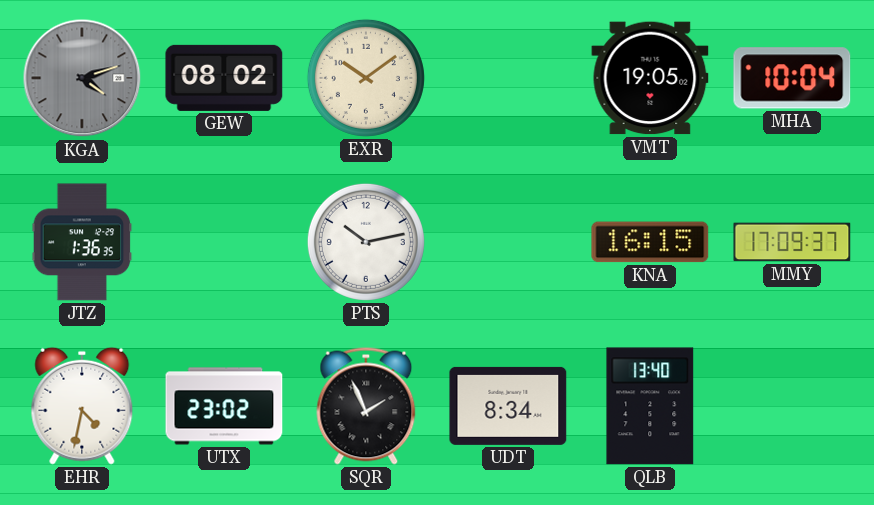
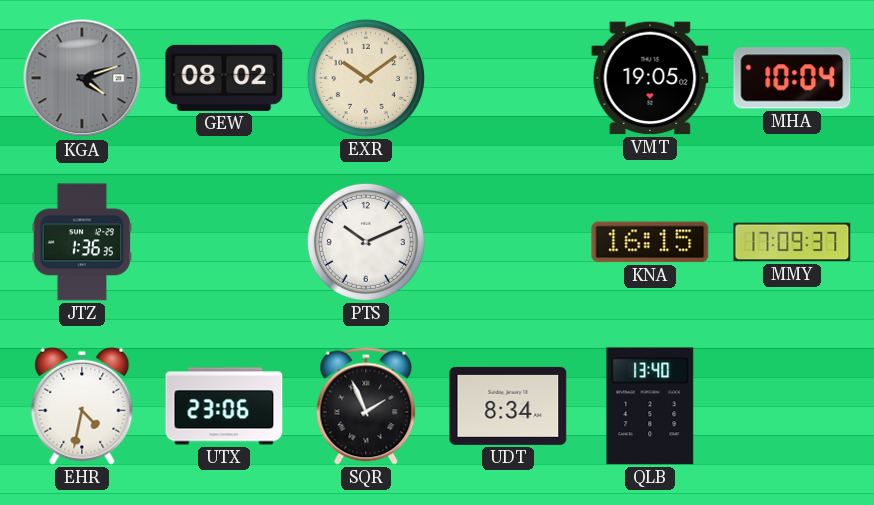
PTS: 10:13 -> 10:11 (366, 242)
UTX: 23:02 -> 23:06 (224, 406)
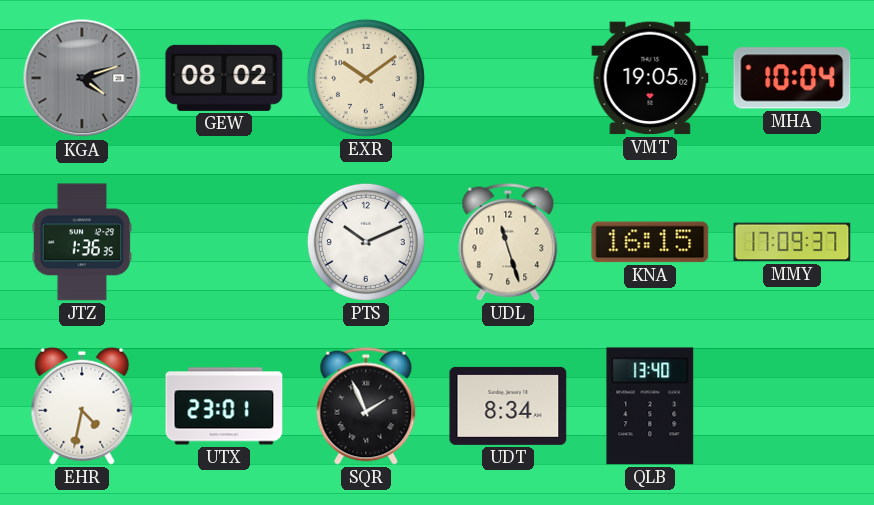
UDL: none -> 11:27 (508, 242)
UTX: 23:06 -> 23:01 (224, 406)
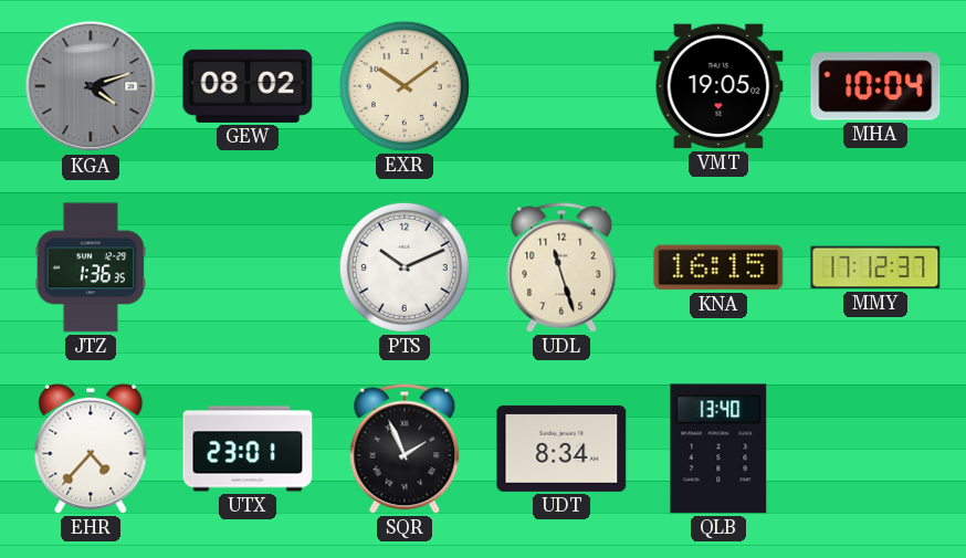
MMY: 17:09 -> 17:12 (875, 267)
EHR: 4:32 -> 4:37 (91, 449)
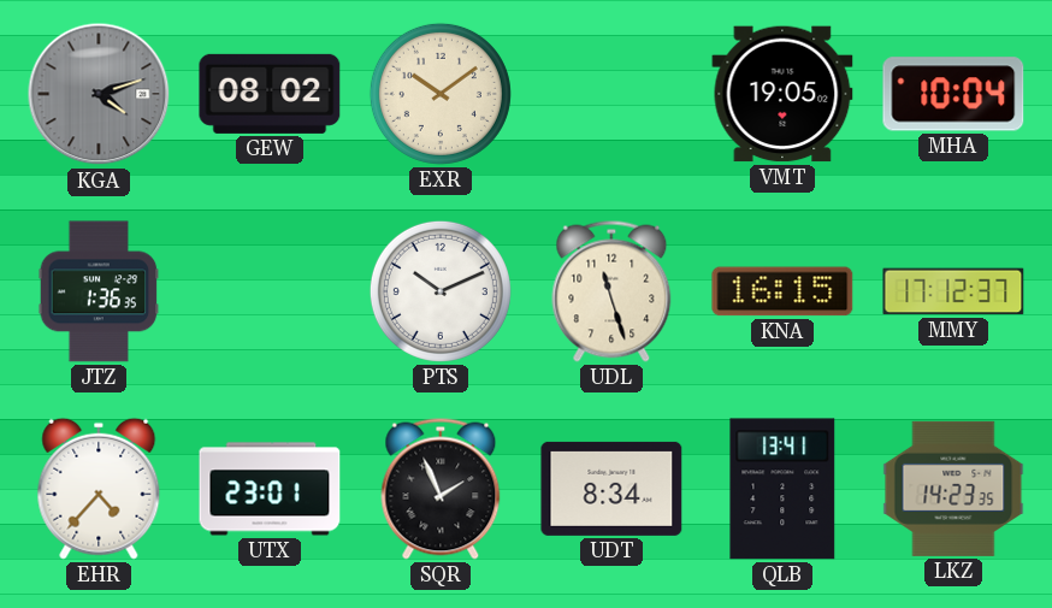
QLB: 13:40 -> 13:41 (782, 489)
LKZ: none -> 14:23 (953, 489)
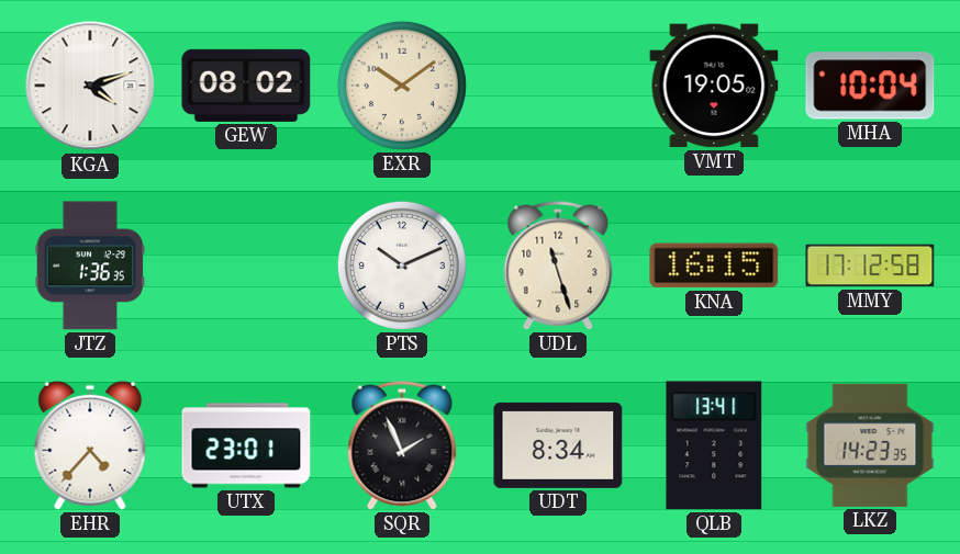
KGA dial: grey -> white (90, 86)
MMY: 17:12:37 -> 17:12:58 (870, 265)
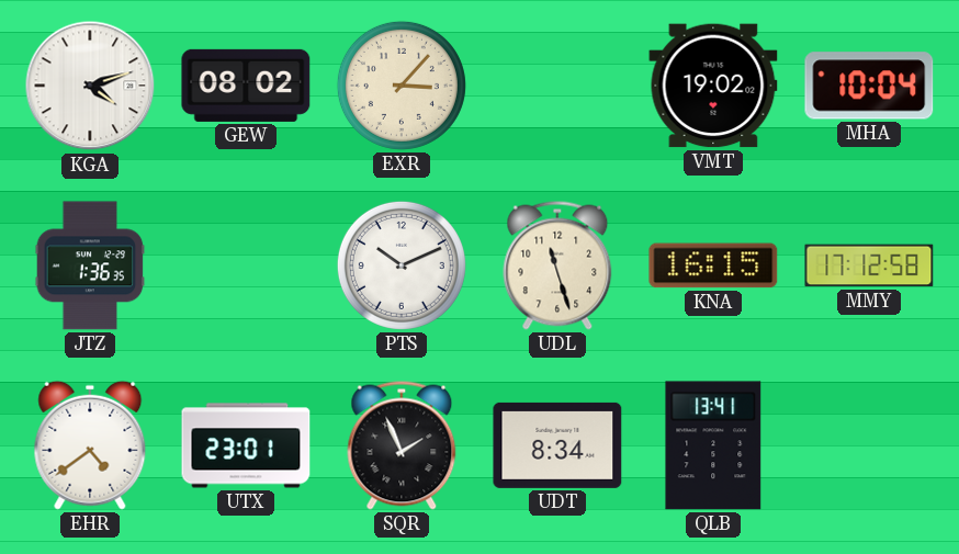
EXR: 10:09 -> 3:07 (402, 86)
VMT: 19:05 -> 19:02 (713, 86)
EHR: 4:37 -> 4:39 (90, 445)
LKZ: 14:23 -> none (870, 445)
